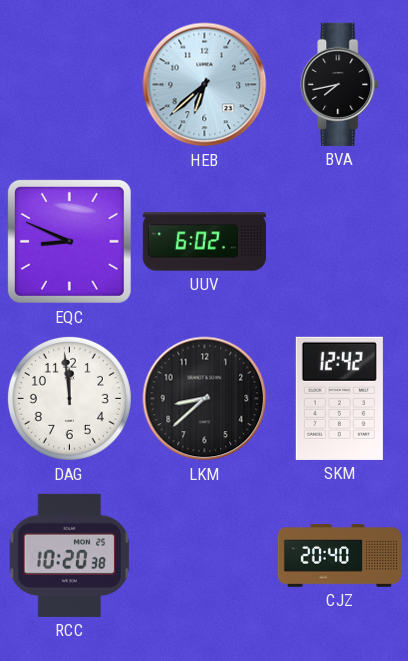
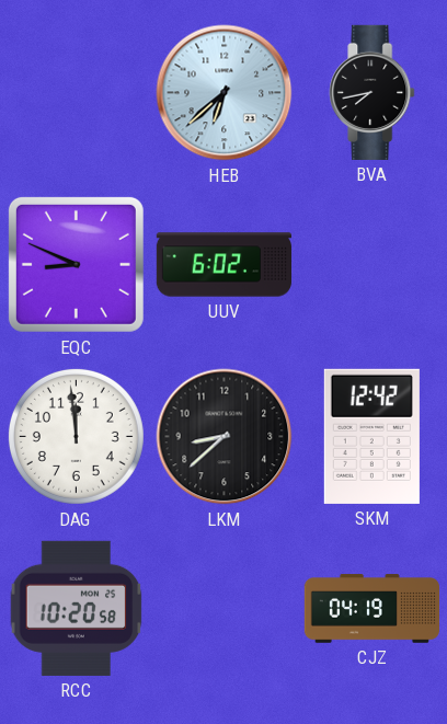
RCC: 10:20:38 -> 10:20:58 (77, 608)
CJZ: 20:40 -> 04:19 (371, 609)
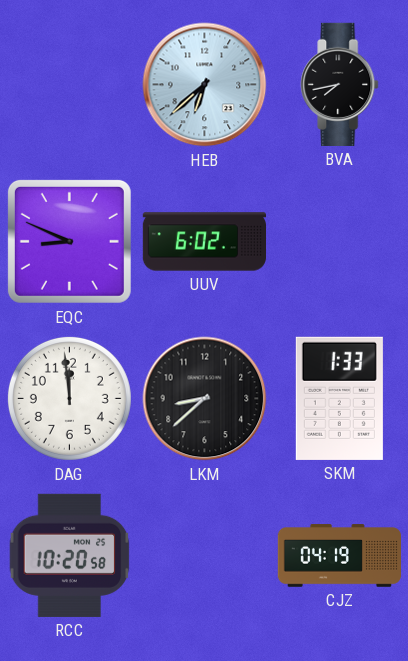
SKM: 12:42 -> 1:33 (339, 398)
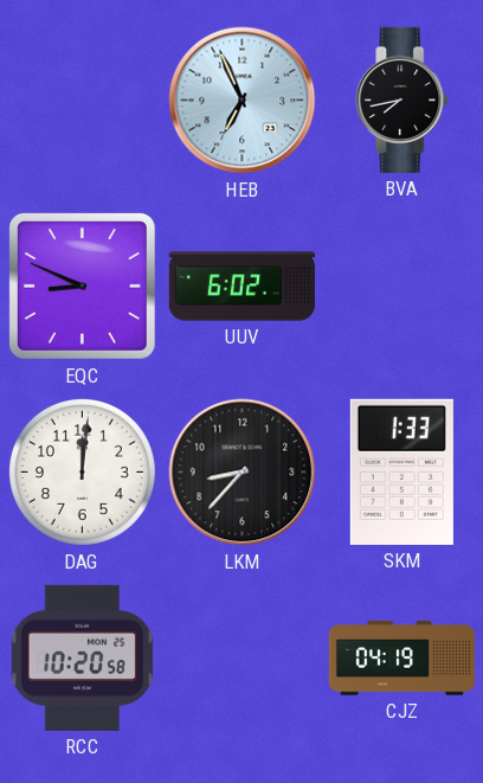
HEB: 6:38 -> 6:56 (243, 101)
DAG: 11:59 -> 12:01 (82, 471)
LKM: 8:38 -> 8:37 (243, 473)
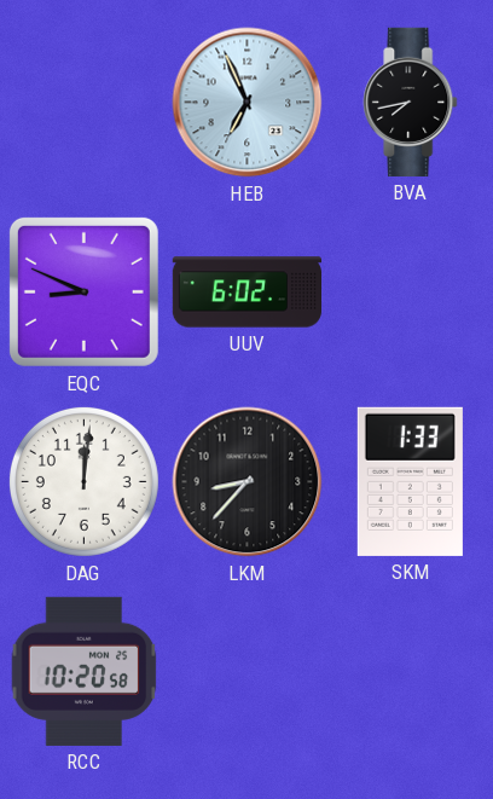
CJZ: 04:19 -> none (401, 659)
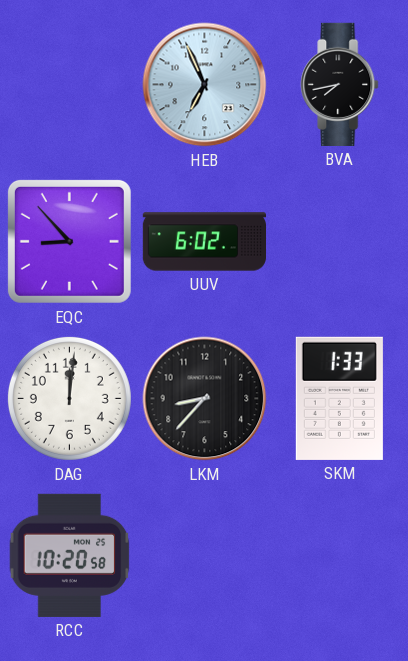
EQC: 8:49 -> 8:53 (69, 241)
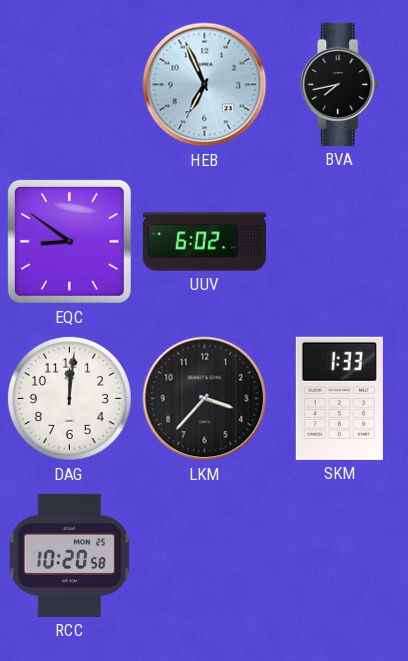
EQC: 8:53 -> 8:51 (69, 241)
LKM: 8:37 -> 3:37 (205, 399)
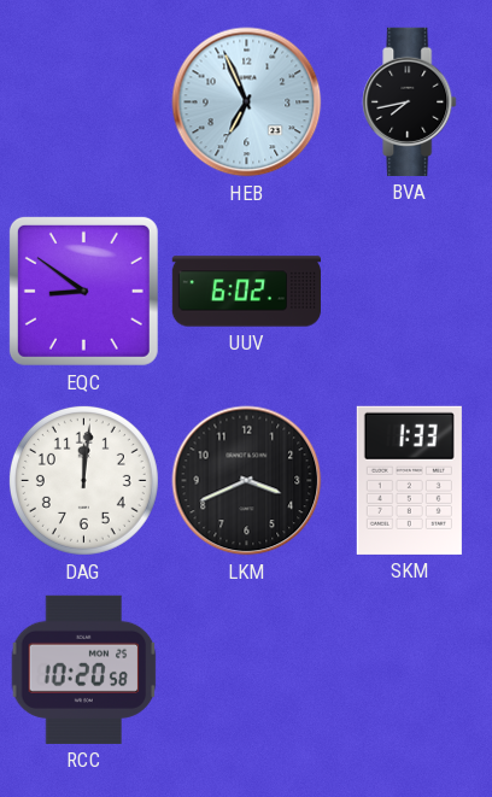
LKM: 3:37 -> 3:41 (247, 481)
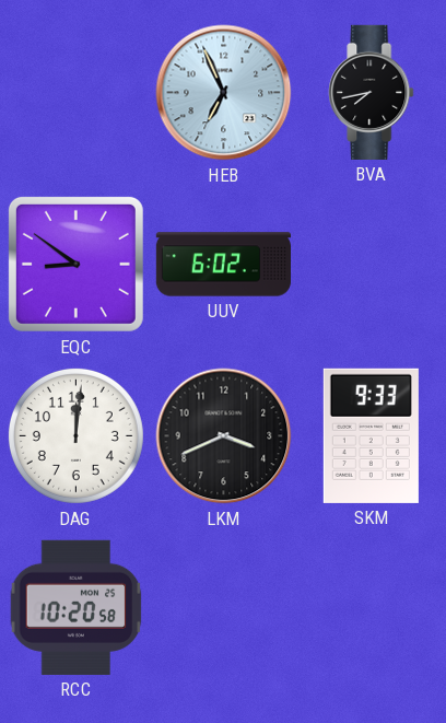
SKM: 1:33 -> 9:33 (371, 435)
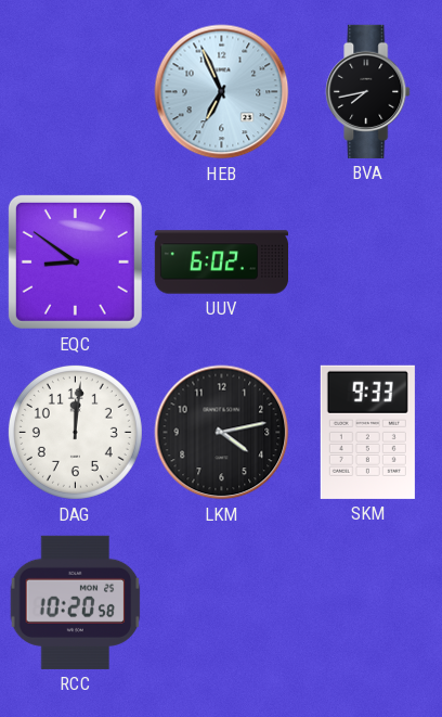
LKM: 3:41 -> 4:13 (222, 433)
